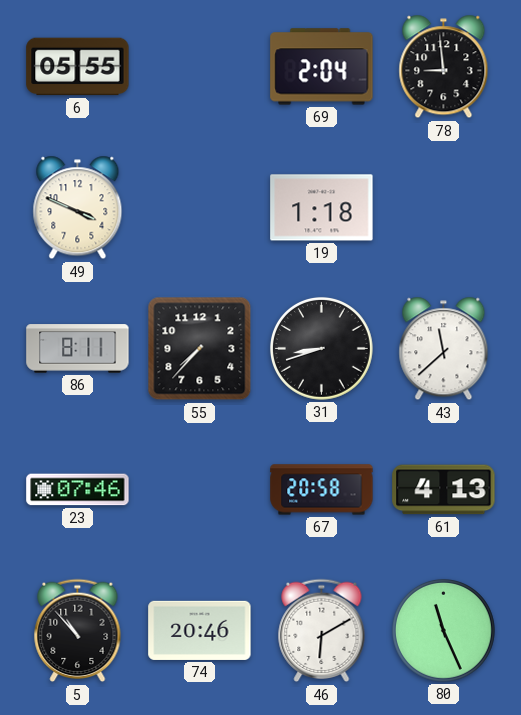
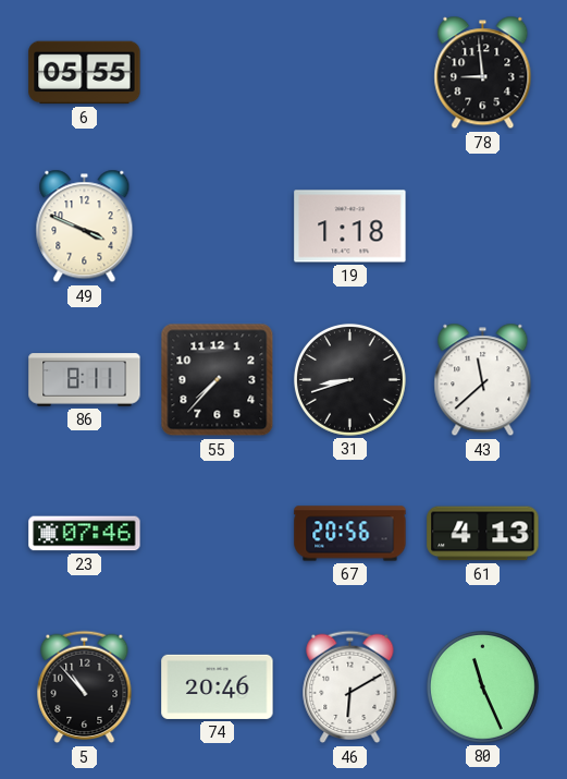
69: 2:04 -> none (322, 67)
67: 20:58 -> 20:56 (350, 534)
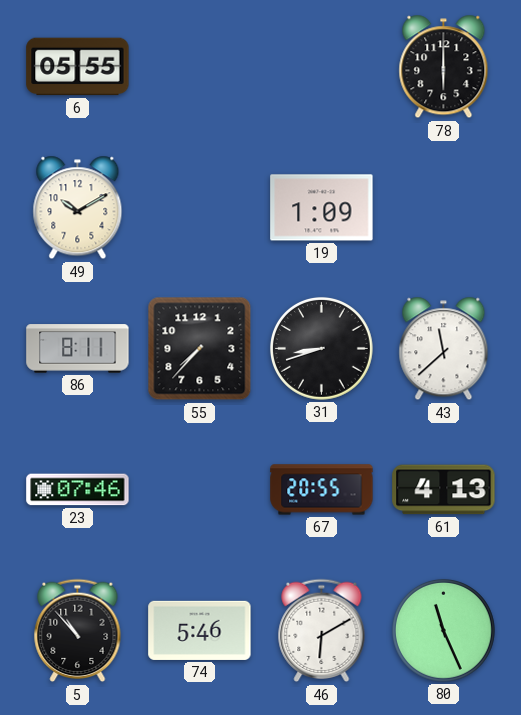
78: 8:59 -> 6:00 (444, 67)
49: 3:49 -> 10:10 (78, 208)
19: 1:18 -> 1:09 (322, 208)
67: 20:56 -> 20:55 (322, 490)
74: 20:46 -> 5:46 (200, 630)
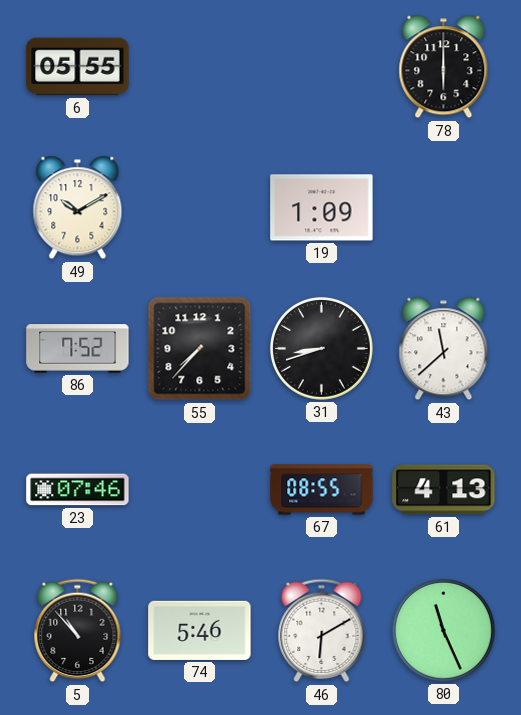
86: 8:11 -> 7:52 (78, 349)
67: 20:55 -> 08:55 (322, 490)
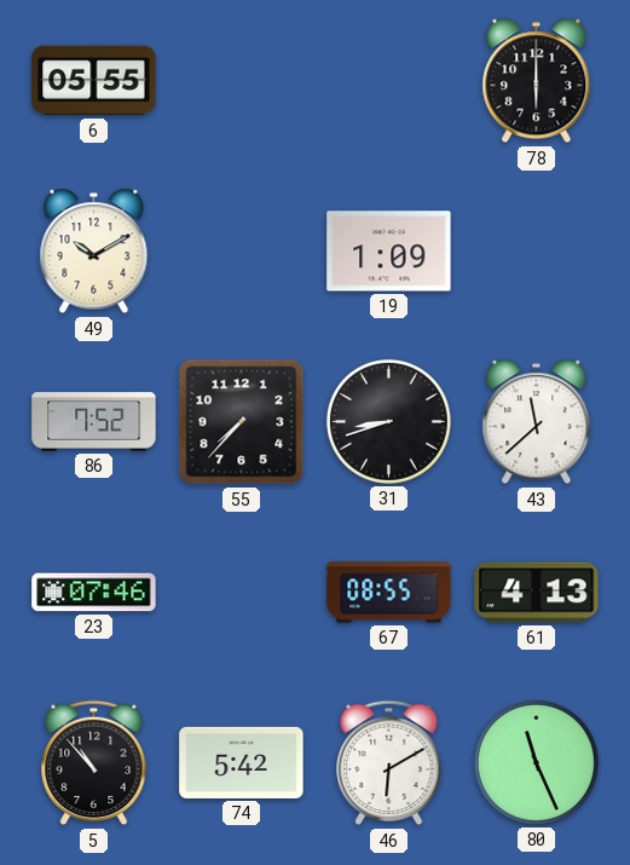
74: 5:46 -> 5:42 (242, 762)
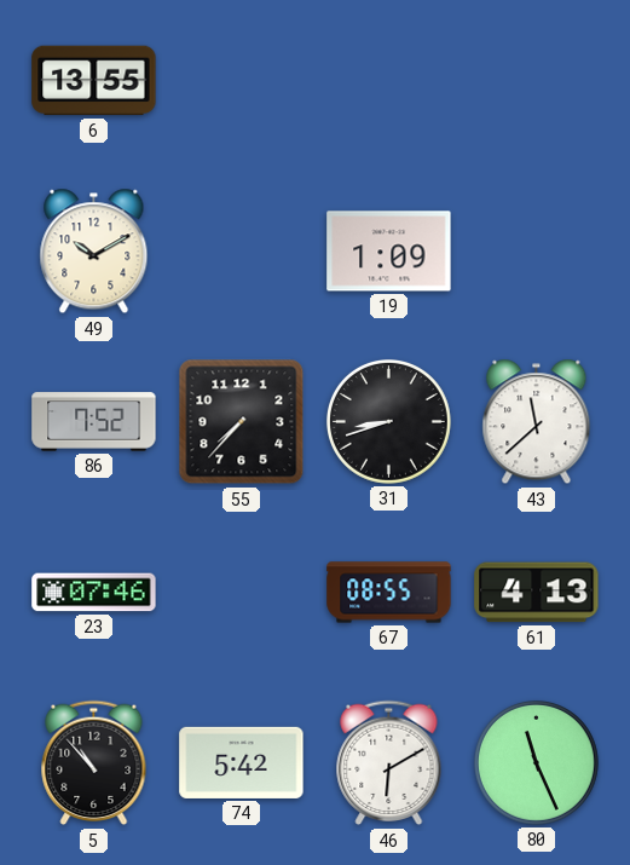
6: 05:55 -> 13:55 (94, 81)
78: 6:00 -> none (537, 81)
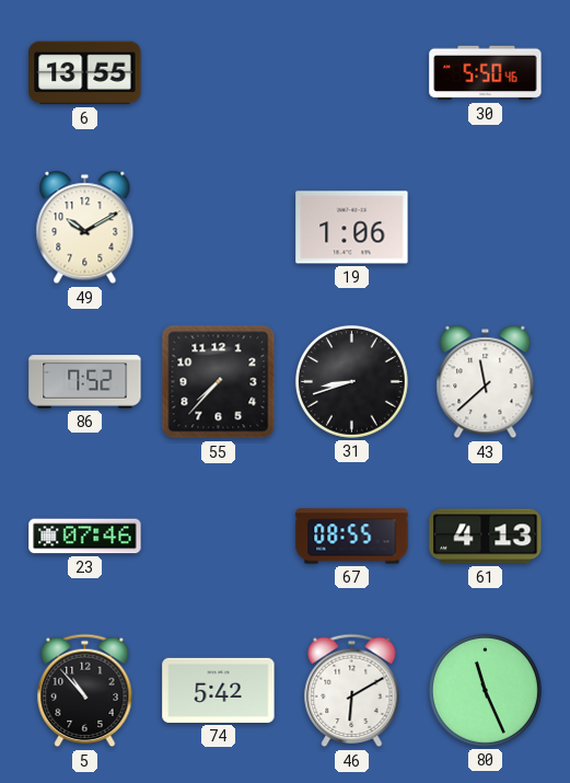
30: none -> 5:50 (486, 73)
19: 1:09 -> 1:06 (352, 228)
